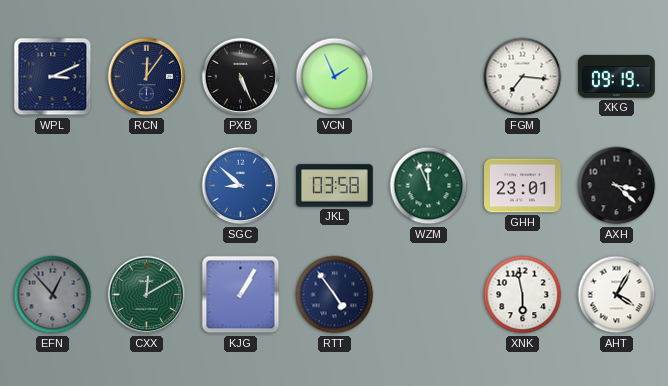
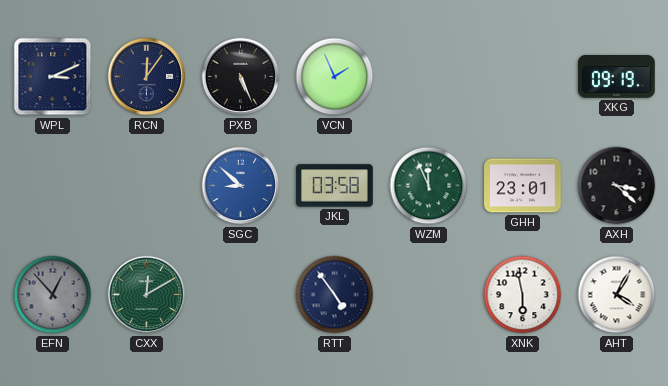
FGM: 7:16 -> none (523, 77)
KJG: 1:05 -> none (241, 295)
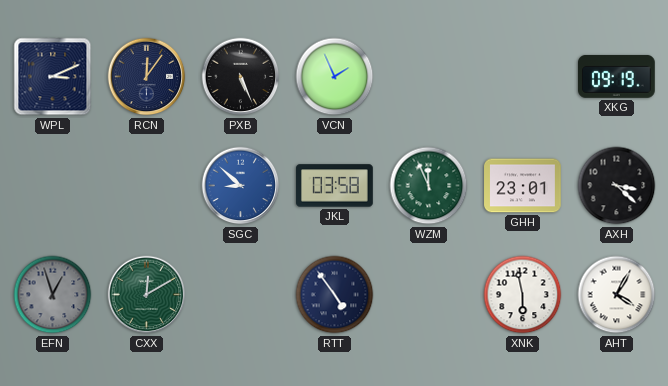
EFN: 12:53 -> 12:57 (53, 295)
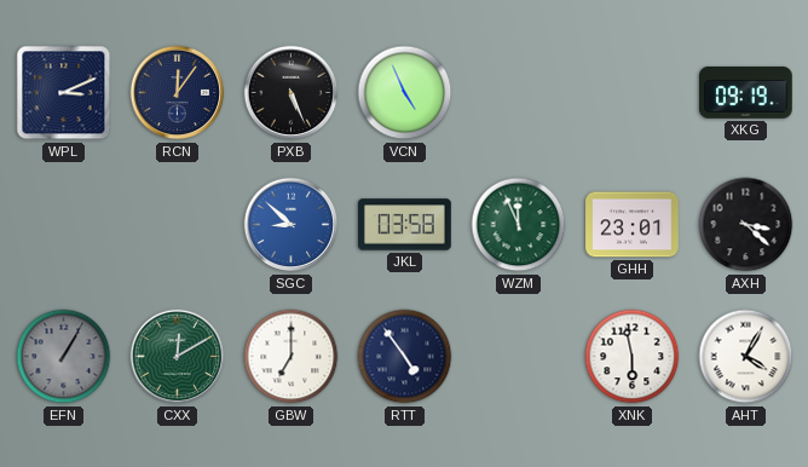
VCN: 1:56 -> 4:56 (405, 93)
EFN: 12:57 -> 1:05 (64, 357)
GBW: none -> 7:00 (292, 357)
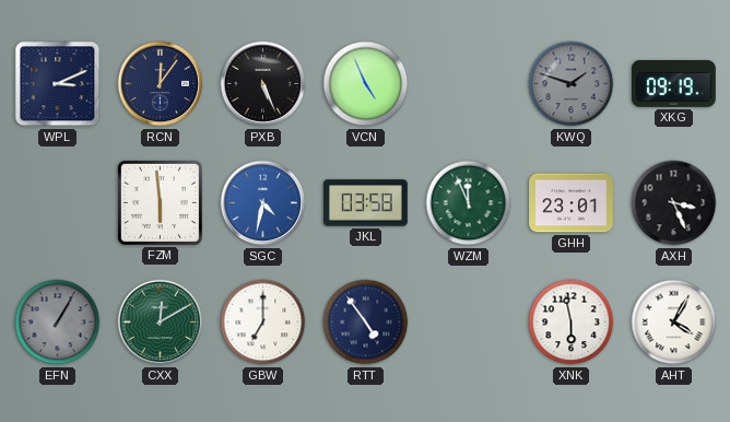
KWQ: none -> 1:48 (572, 84)
FZM: none -> 5:59 (160, 202)
SGC: 8:52 -> 4:32 (263, 203)
AXH: 3:22 -> 3:26 (674, 203)
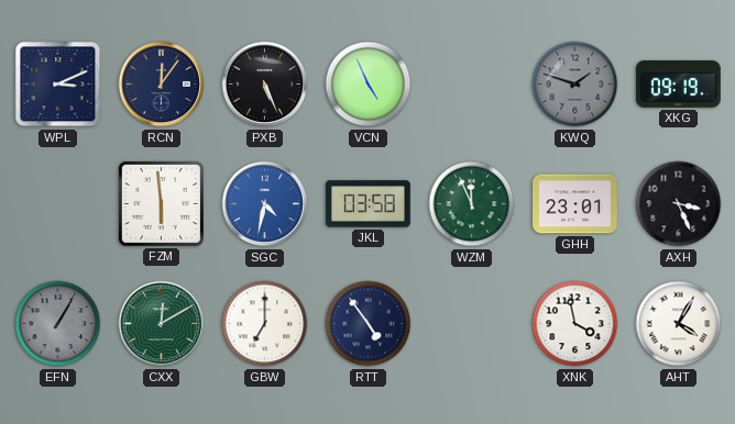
XNK: 5:58 -> 3:58 (575, 324)
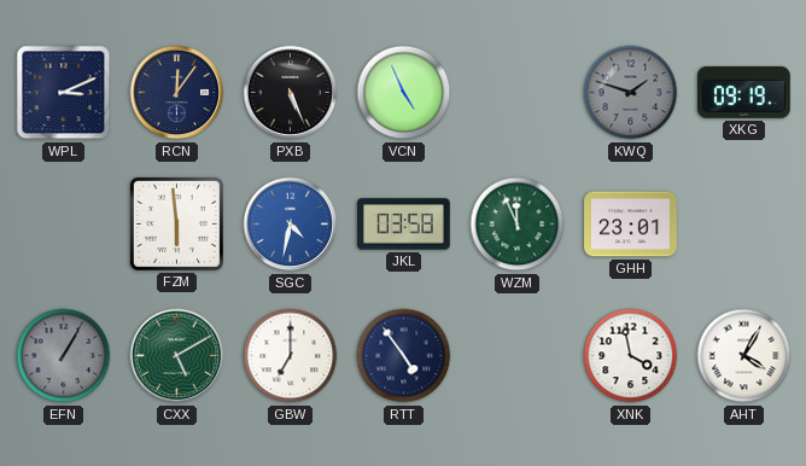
AXH: 3:26 -> none (679, 204)
CXX: 12:10 -> 5:10 (177, 356)
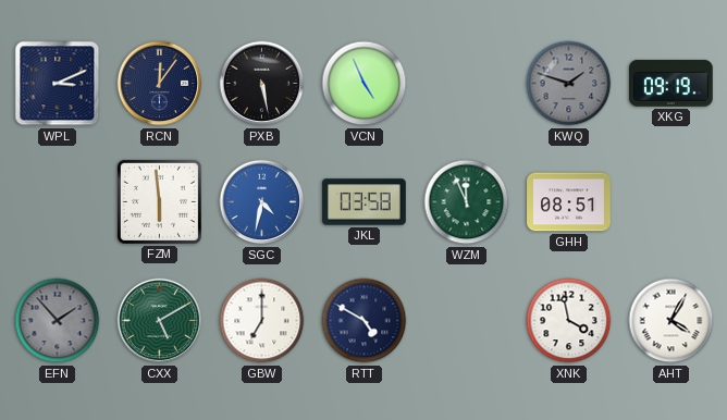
PXB: 5:26 -> 5:28 (262, 84)
GHH: 23:01 -> 08:51 (569, 202)
EFN: 1:05 -> 1:53 (58, 321)
RTT: 4:54 -> 4:50 (365, 321)
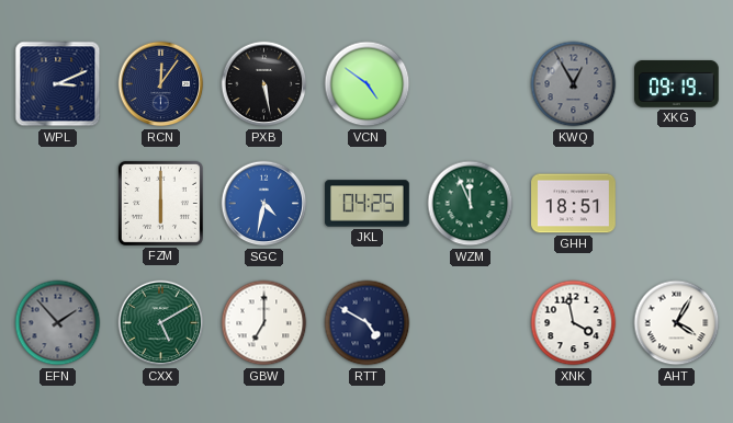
VCN: 4:56 -> 4:51 (368, 84)
KWQ: 1:48 -> 12:55 (574, 84)
FZM: 5:59 -> 6:00 (160, 203)
JKL: 03:58 -> 04:25 (368, 204)
GHH: 08:51 -> 18:51 (574, 204)
